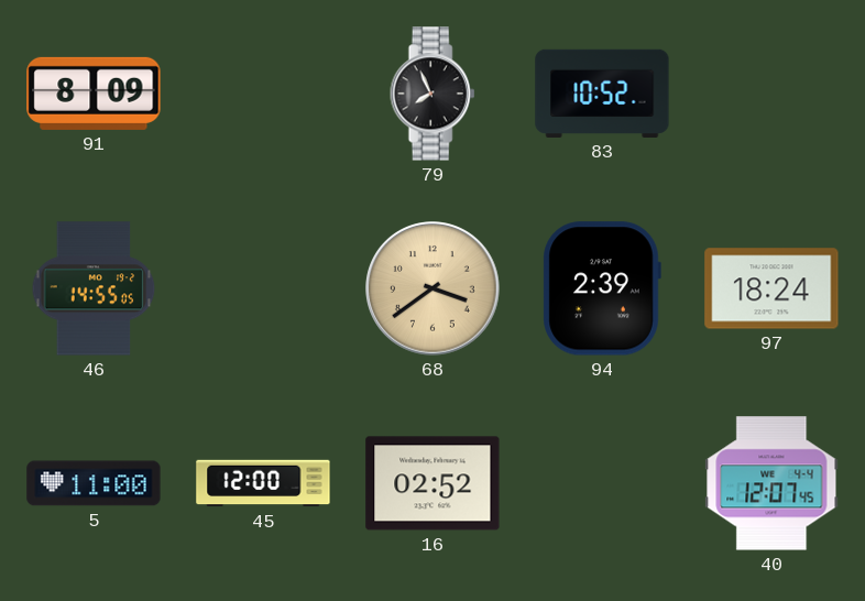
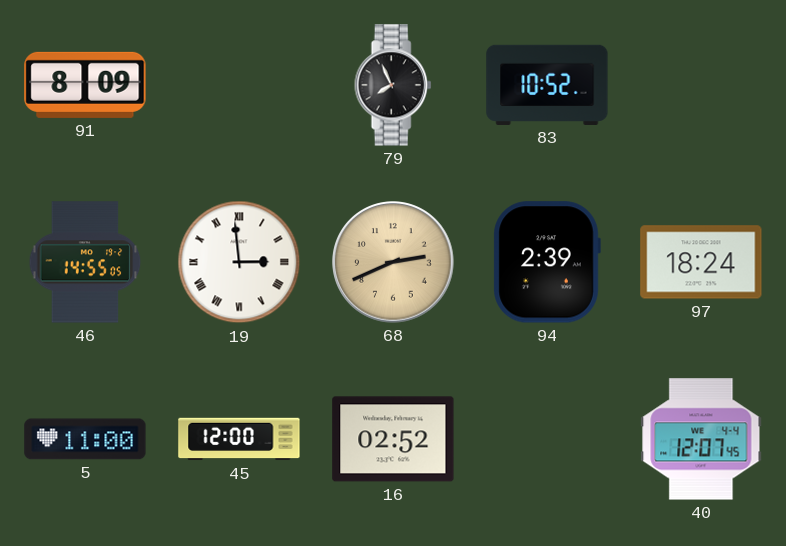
19: none -> 2:59 (239, 262)
68: 3:39 -> 2:41 (393, 262)
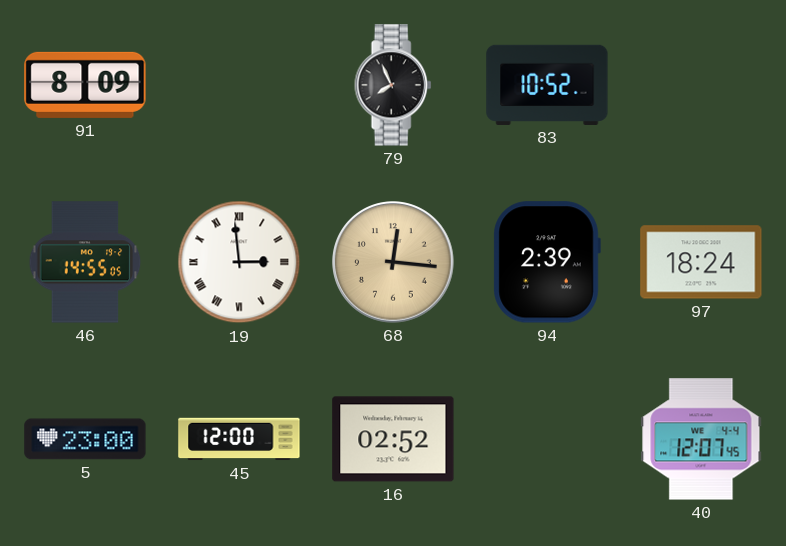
68: 2:41 -> 12:16 (393, 262)
5: 11:00 -> 23:00 (85, 439)
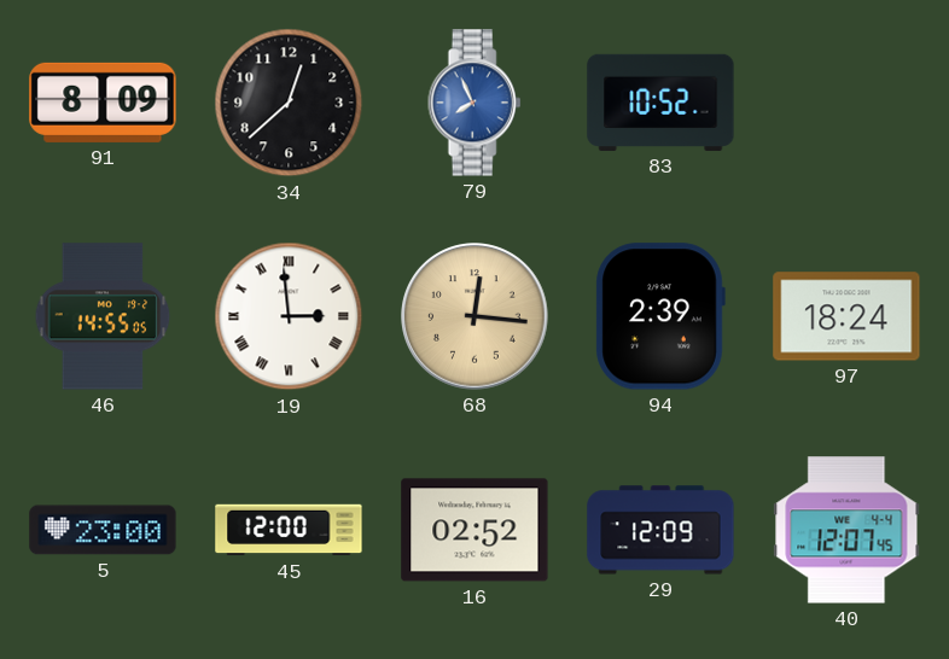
34: none -> 12:38 (289, 103)
79 dial: black -> blue (474, 103)
29: none -> 12:09 (660, 530)
